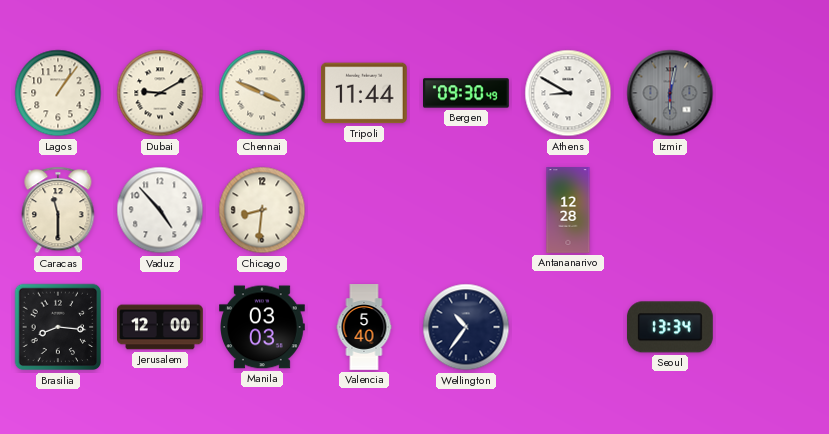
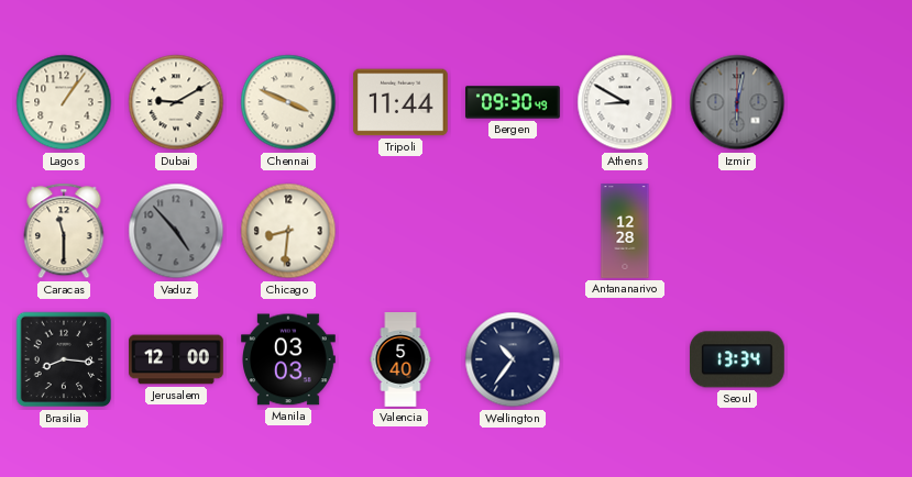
Vaduz dial: white -> grey (176, 231)
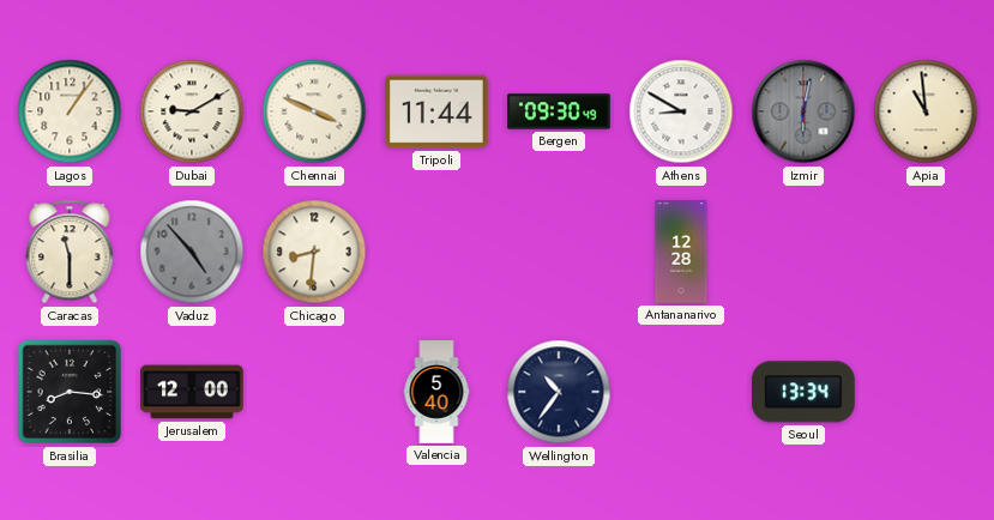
Apia: none -> 10:59 (926, 111)
Manila: 03:03 -> none (289, 359)
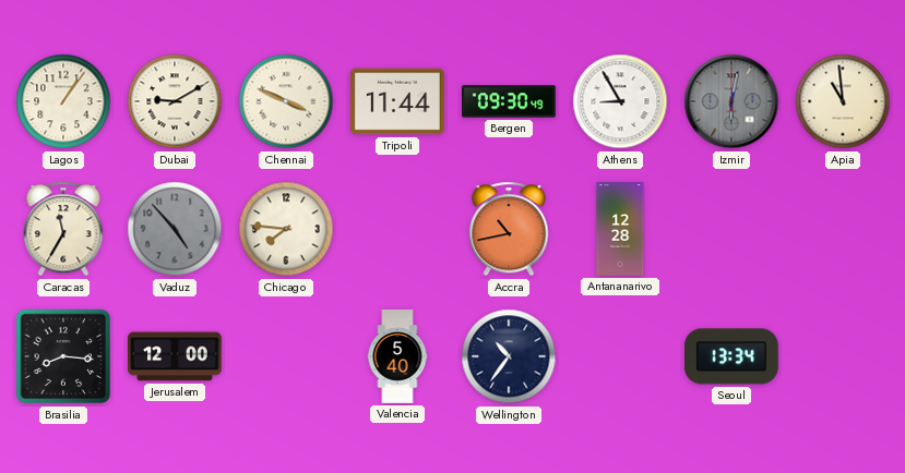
Athens: 8:50 -> 8:55 (620, 101)
Caracas: 11:30 -> 11:35 (63, 229)
Chicago: 8:31 -> 7:46 (286, 229)
Accra: none -> 10:43 (509, 229)
